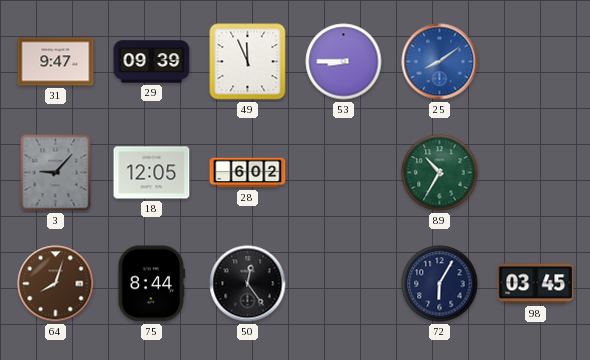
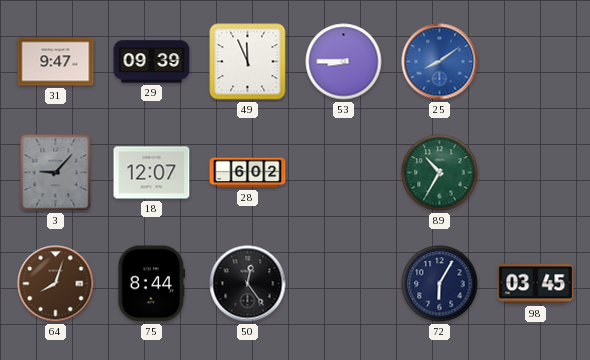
18: 12:05 -> 12:07 (152, 173)
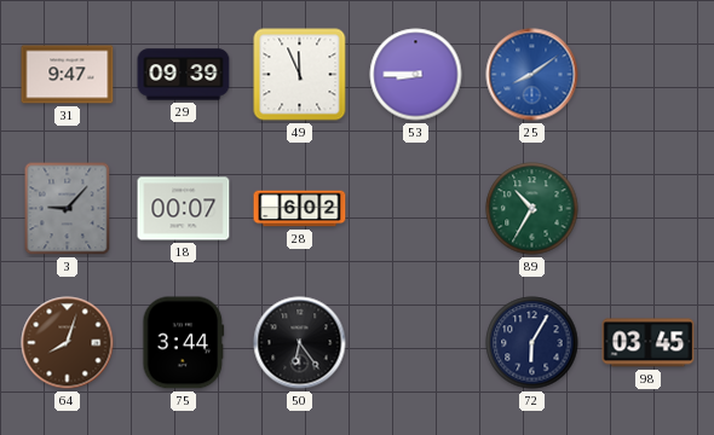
18: 12:07 -> 00:07 (184, 209)
75: 8:44 -> 3:44 (184, 343)
50: 12:24 -> 6:24 (300, 343)
